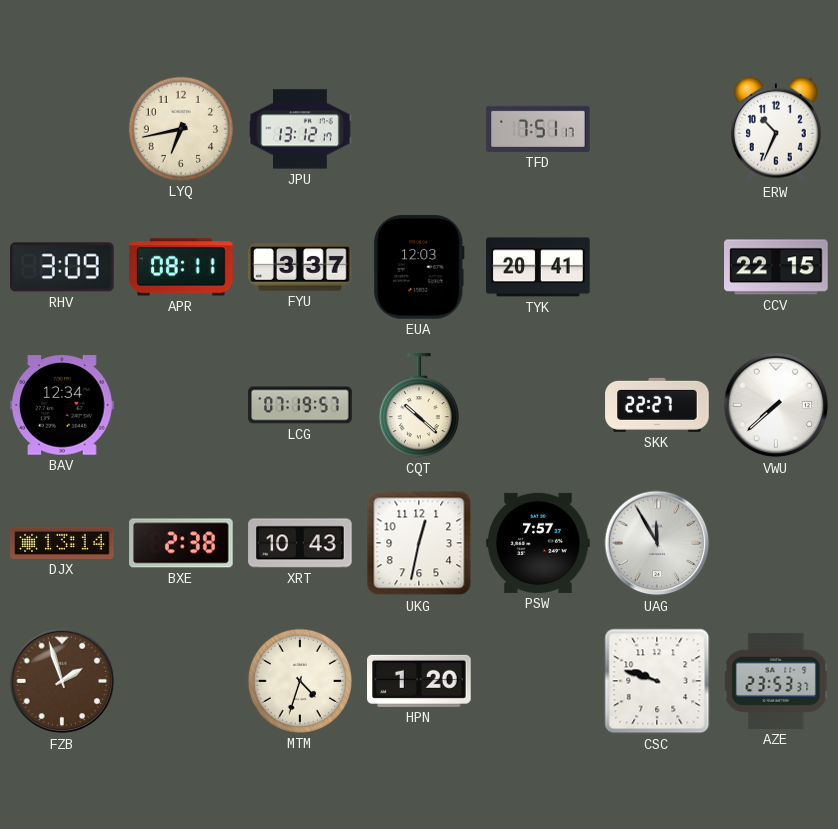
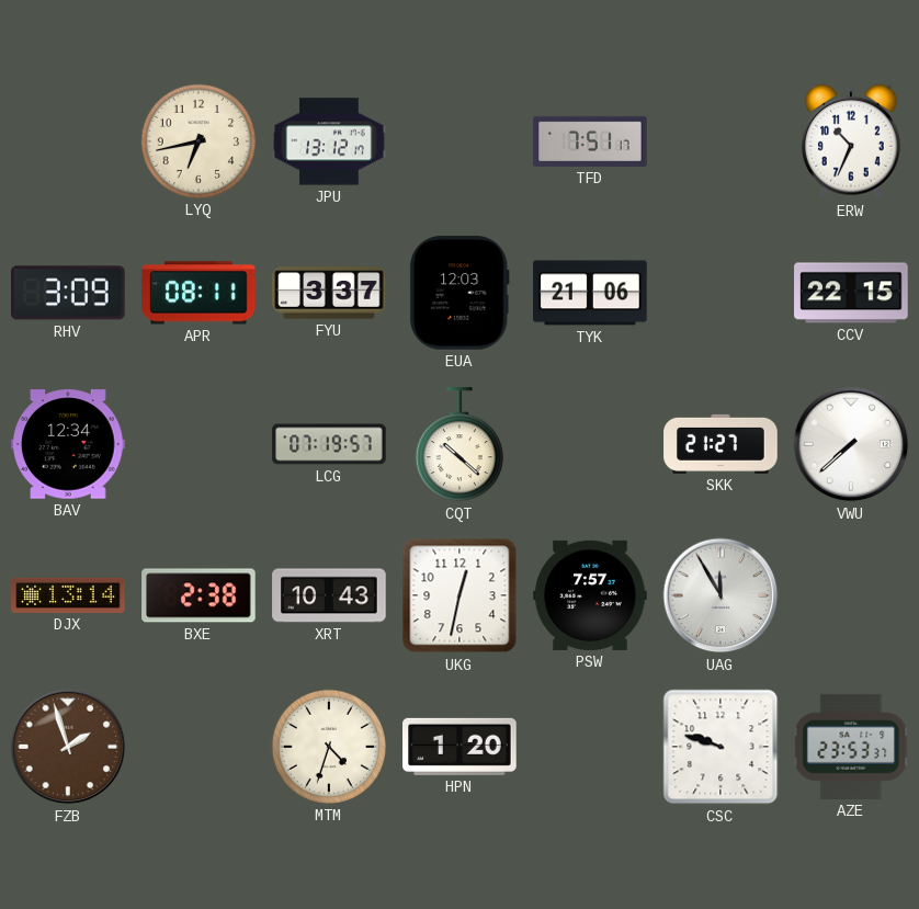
TYK: 20:41 -> 21:06 (590, 293)
SKK: 22:27 -> 21:27 (721, 444)
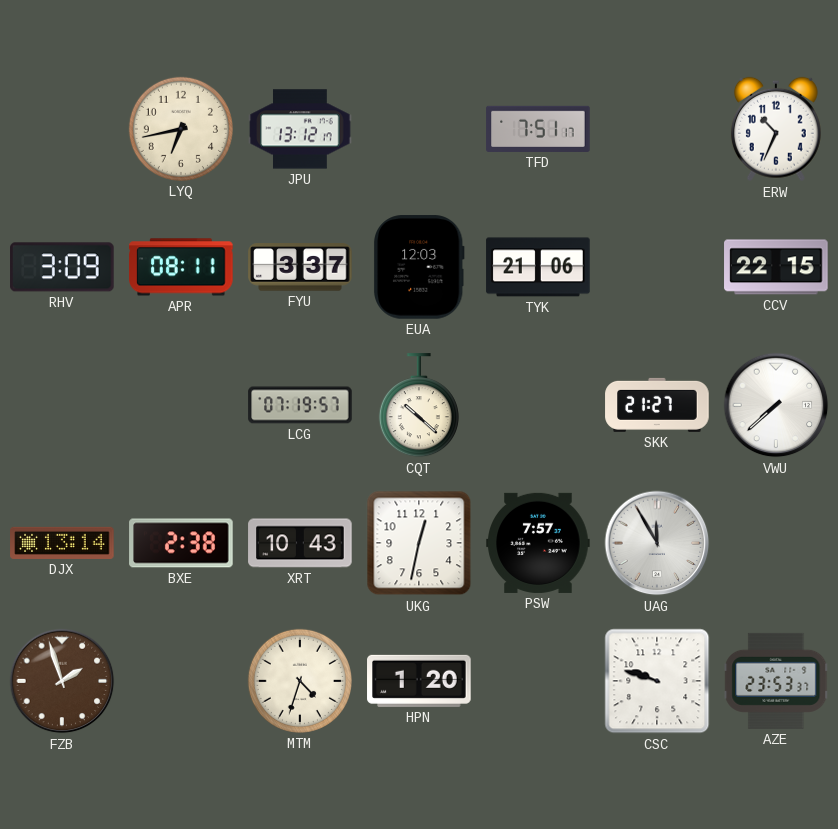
BAV: 12:34 -> none (68, 444)
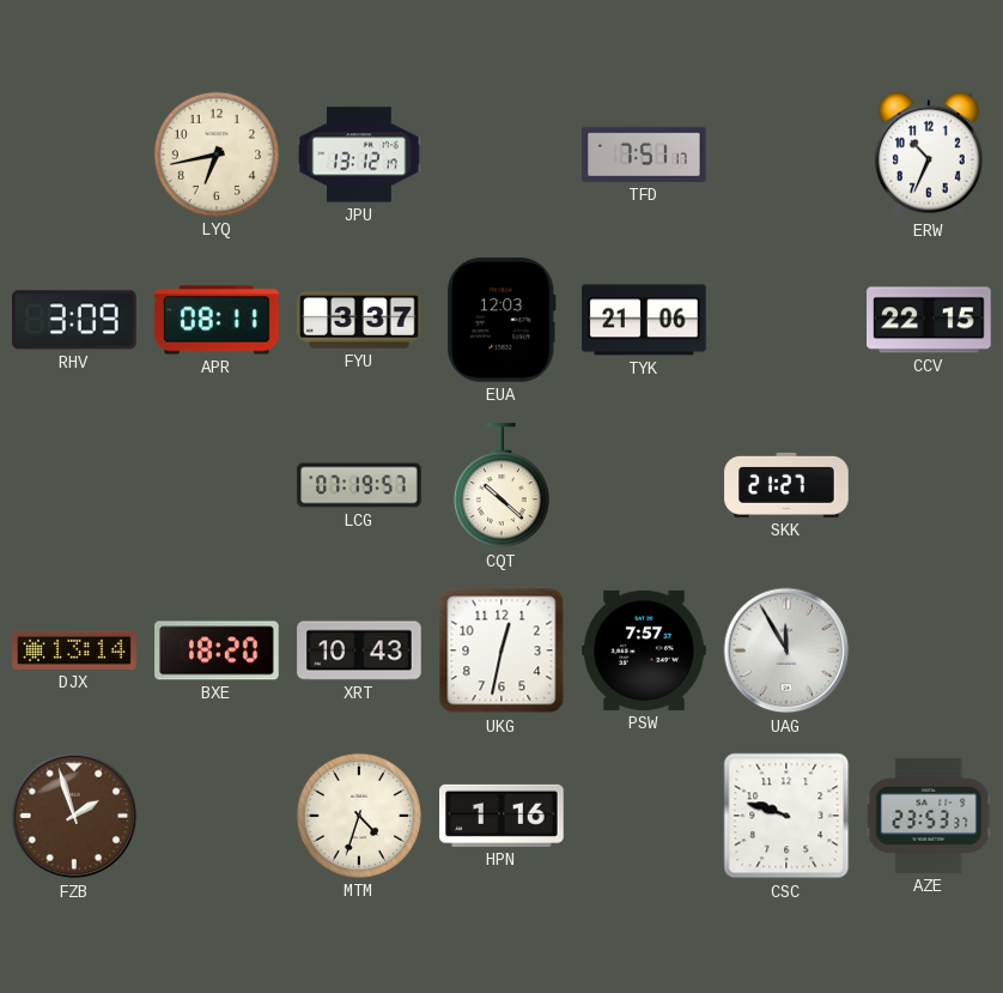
VWU: 7:38 -> none (776, 405)
BXE: 2:38 -> 18:20 (217, 650)
HPN: 1:20 -> 1:16 (501, 816)
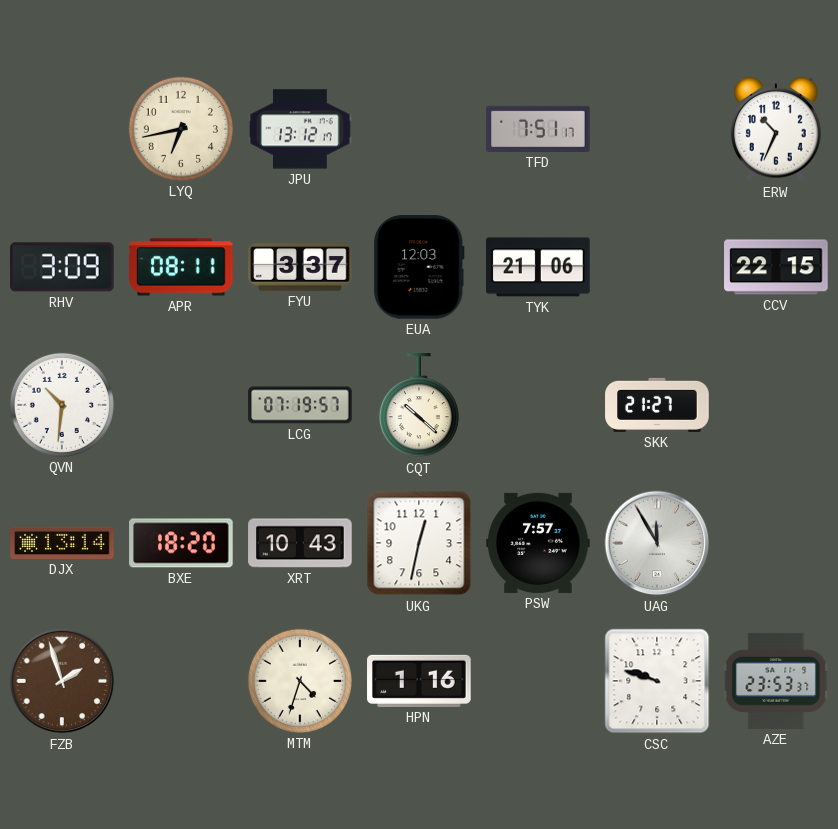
QVN: none -> 10:31 (62, 405)
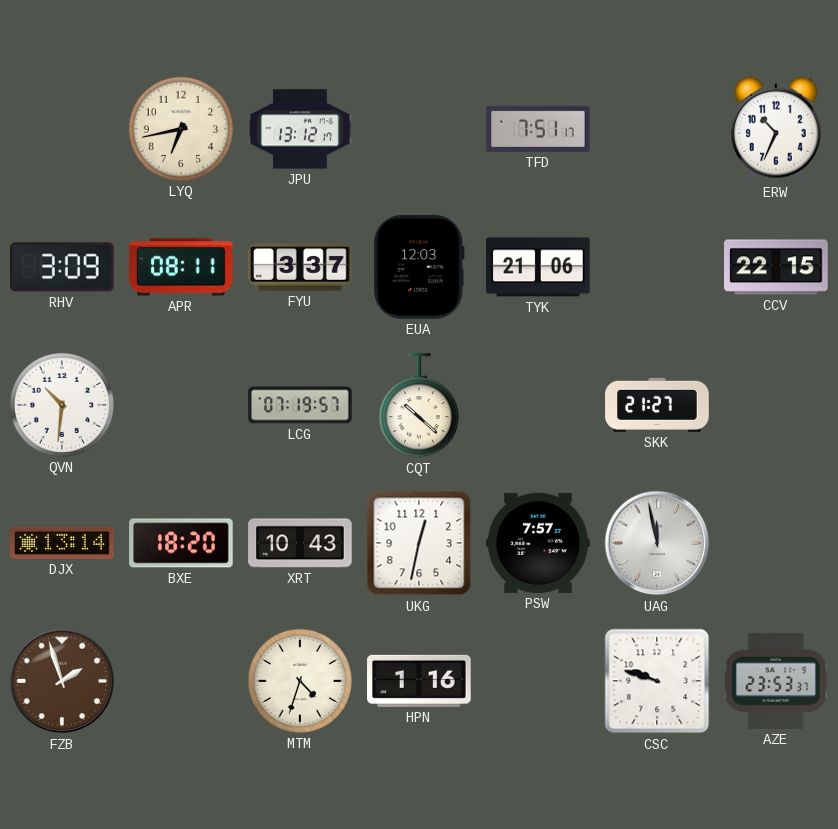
UAG: 11:55 -> 11:58 (657, 543)
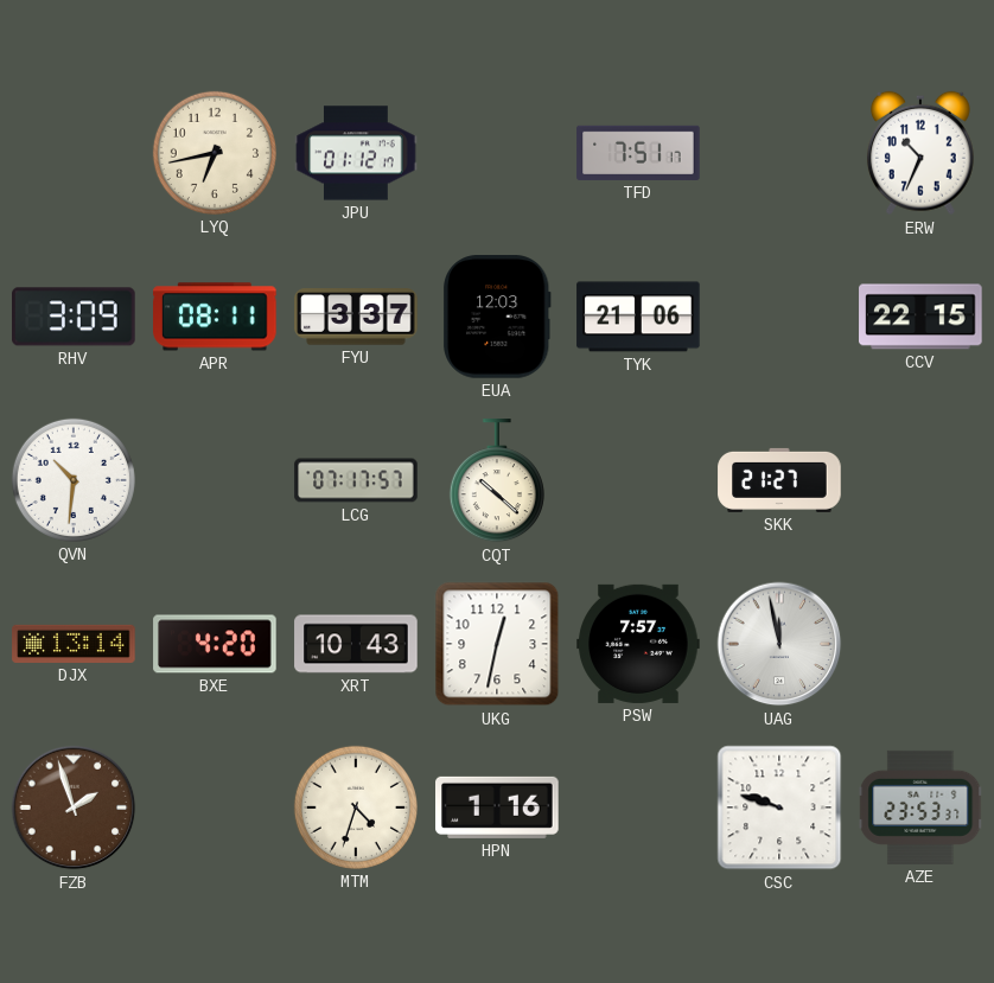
JPU: 13:12 -> 01:12 (356, 153)
LCG: 07:19 -> 07:17 (356, 480)
BXE: 18:20 -> 4:20 (215, 644)
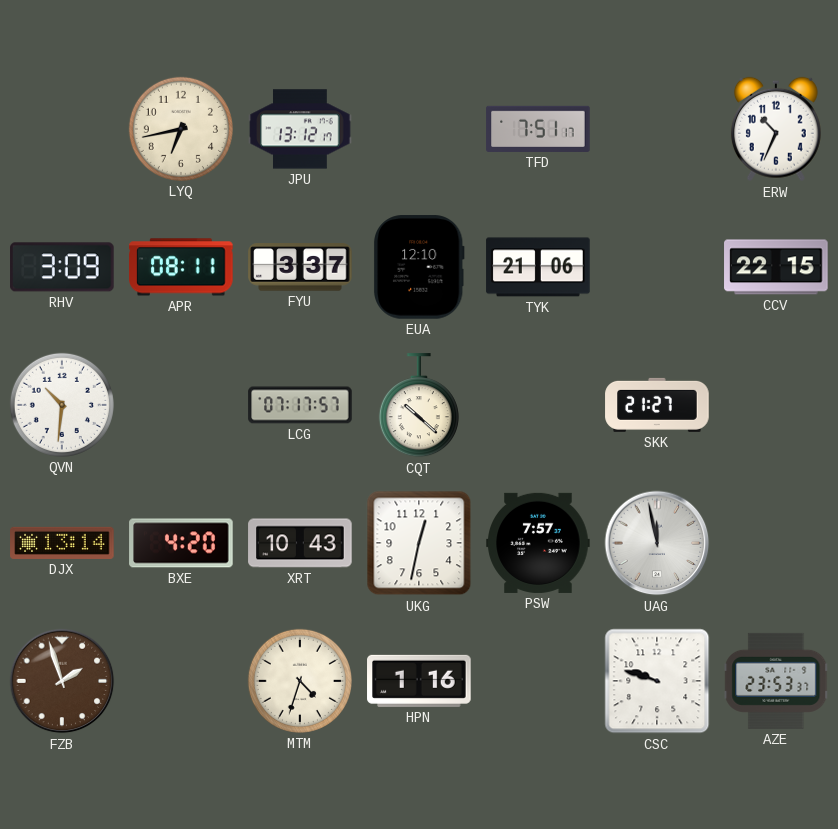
JPU: 01:12 -> 13:12 (300, 129)
EUA: 12:03 -> 12:10 (419, 267)
